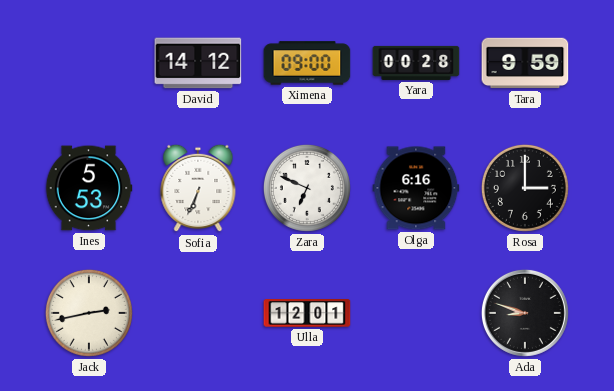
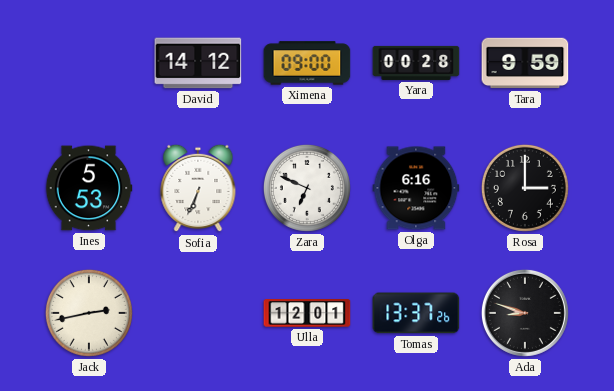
Tomas: none -> 13:37 (416, 313)
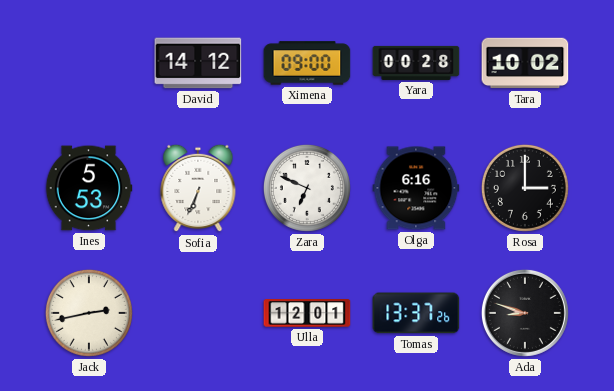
Tara: 9:59 -> 10:02 (525, 63)
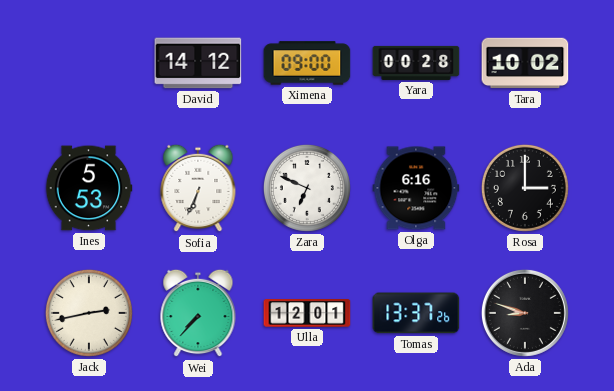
Wei: none -> 7:37 (198, 313)
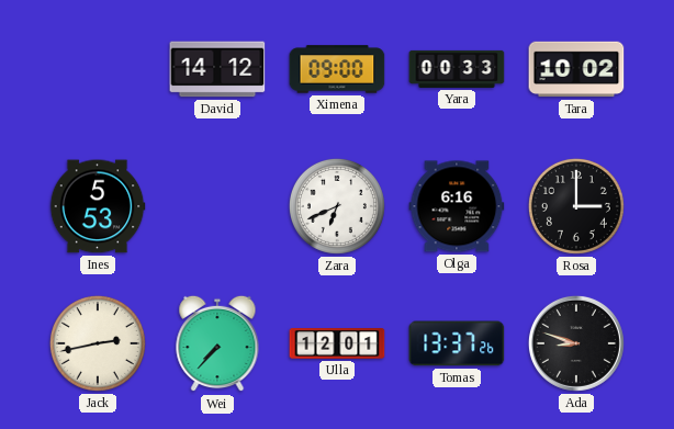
Yara: 00:28 -> 00:33 (457, 69)
Sofia: 6:34 -> none (198, 188)
Zara: 6:49 -> 6:41 (337, 206)
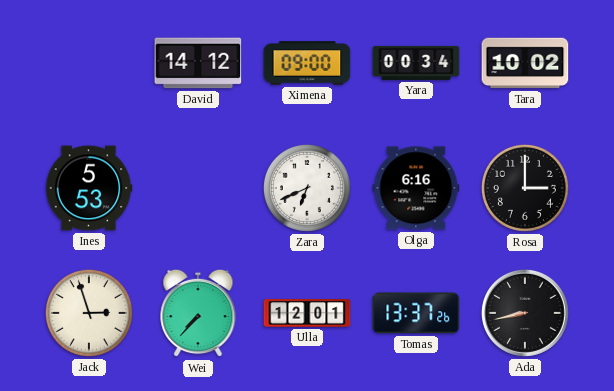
Yara: 00:33 -> 00:34 (416, 63)
Jack: 2:43 -> 2:57 (89, 313)
Ada: 8:48 -> 8:43 (525, 313)
